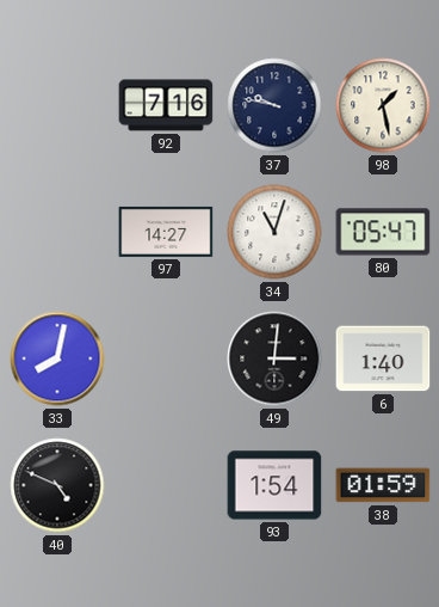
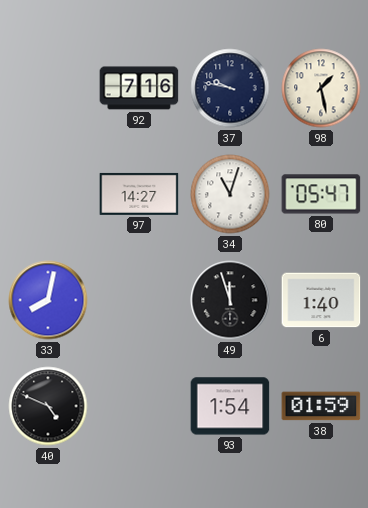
49: 3:01 -> 11:57 (230, 300)
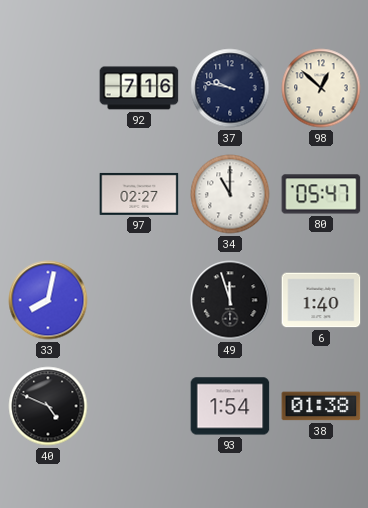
98: 1:28 -> 12:52 (321, 88)
97: 14:27 -> 02:27 (139, 194)
34: 11:03 -> 11:00 (230, 194)
38: 01:59 -> 01:38 (321, 406)
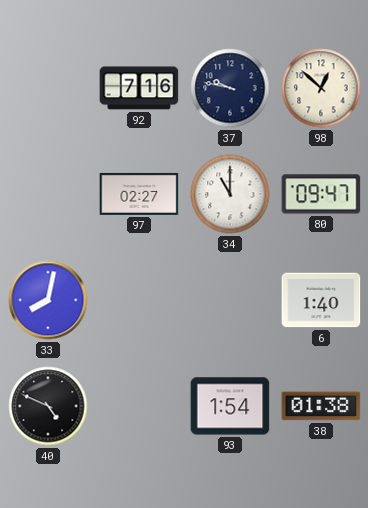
80: 05:47 -> 09:47 (321, 194)
49: 11:57 -> none (230, 300)
